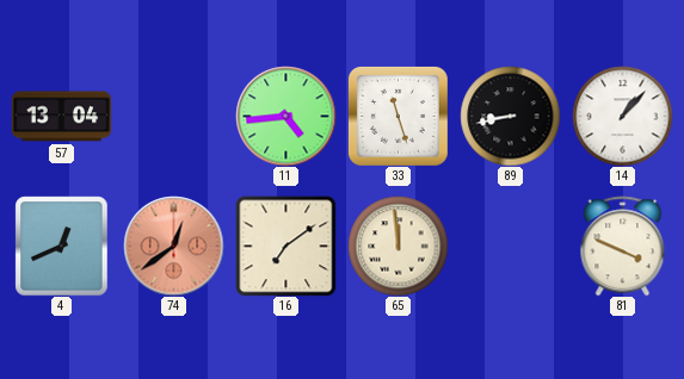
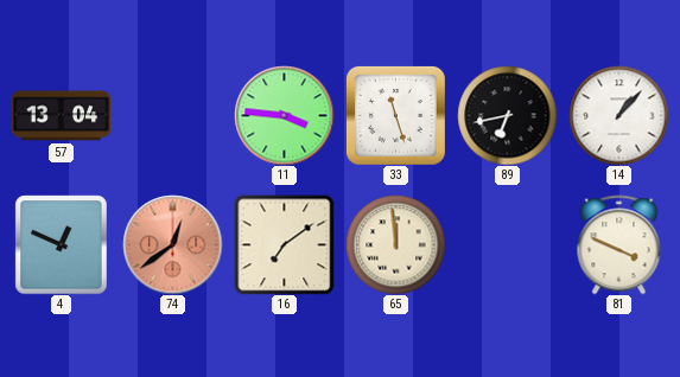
11: 4:44 -> 3:46 (284, 115)
89: 8:43 -> 6:43 (507, 115)
4: 12:41 -> 12:49 (62, 244)
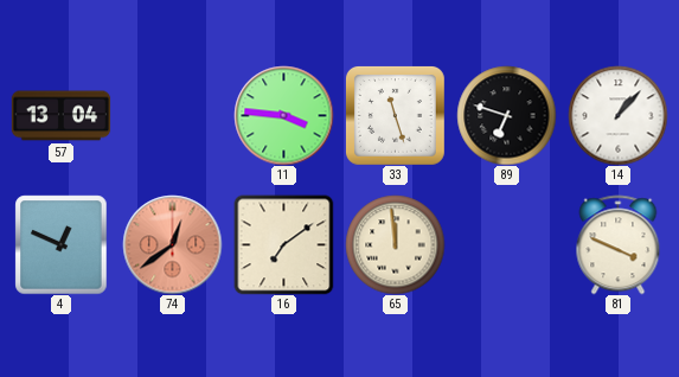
89: 6:43 -> 6:48 (506, 115)
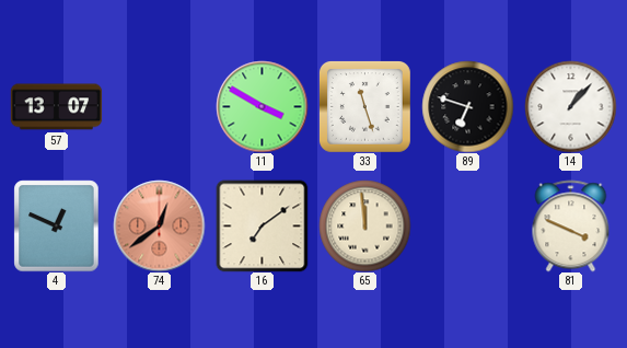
57: 13:04 -> 13:07 (56, 107)
11: 3:46 -> 3:50 (262, 106)
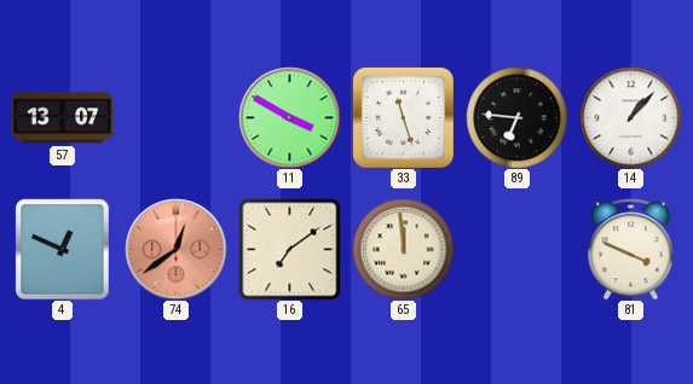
89: 6:48 -> 6:46 (516, 117)
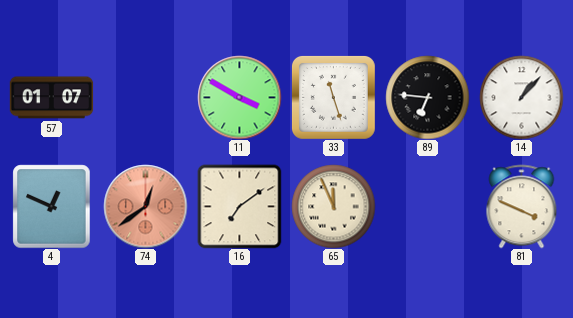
57: 13:07 -> 01:07 (51, 98)
65: 11:59 -> 11:56 (333, 206)
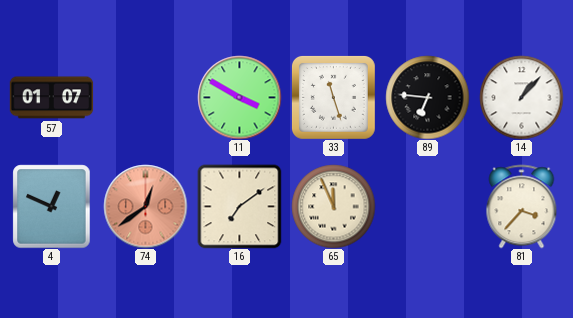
81: 3:49 -> 3:37 (522, 206)
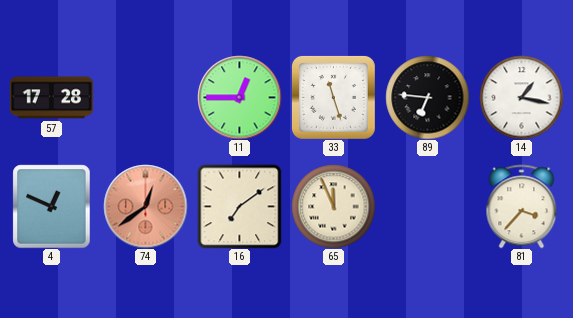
57: 01:07 -> 17:28 (51, 98)
11: 3:50 -> 12:45 (239, 97)
14: 1:07 -> 1:17 (521, 97)
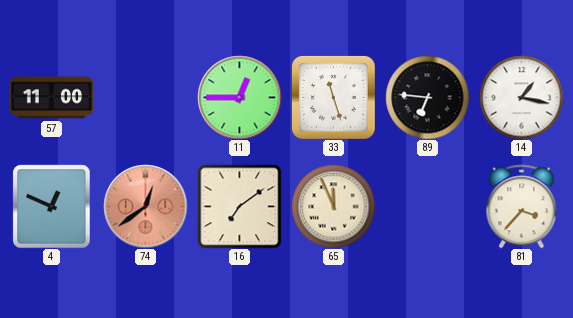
57: 17:28 -> 11:00 (51, 98)
